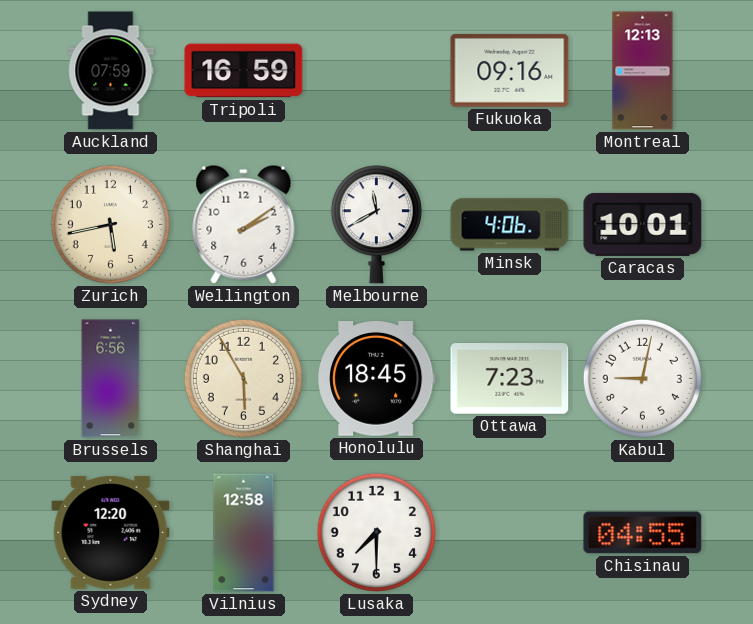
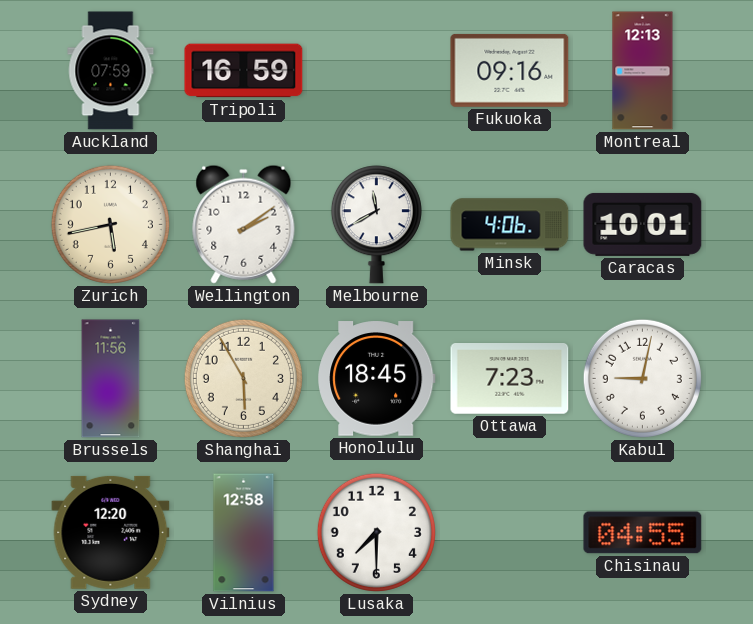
Brussels: 6:56 -> 11:56 (111, 379)
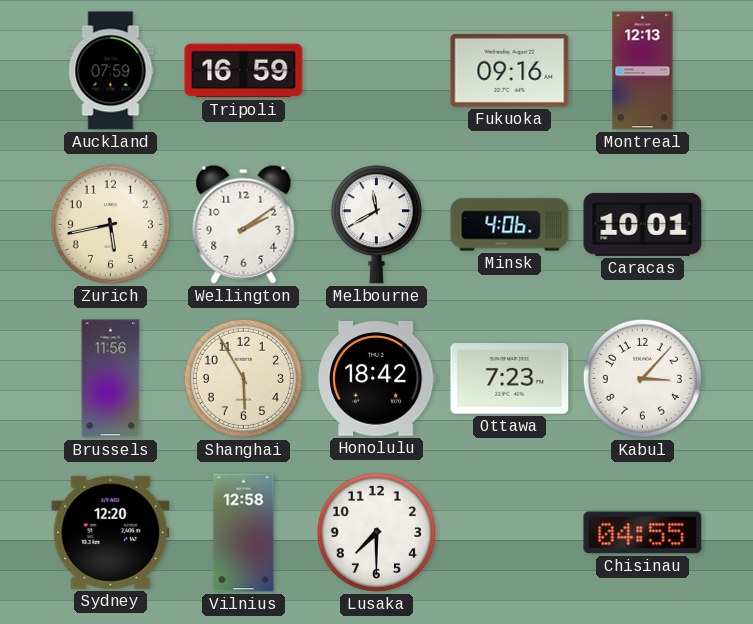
Honolulu: 18:45 -> 18:42 (377, 379)
Kabul: 9:02 -> 3:07 (642, 378)
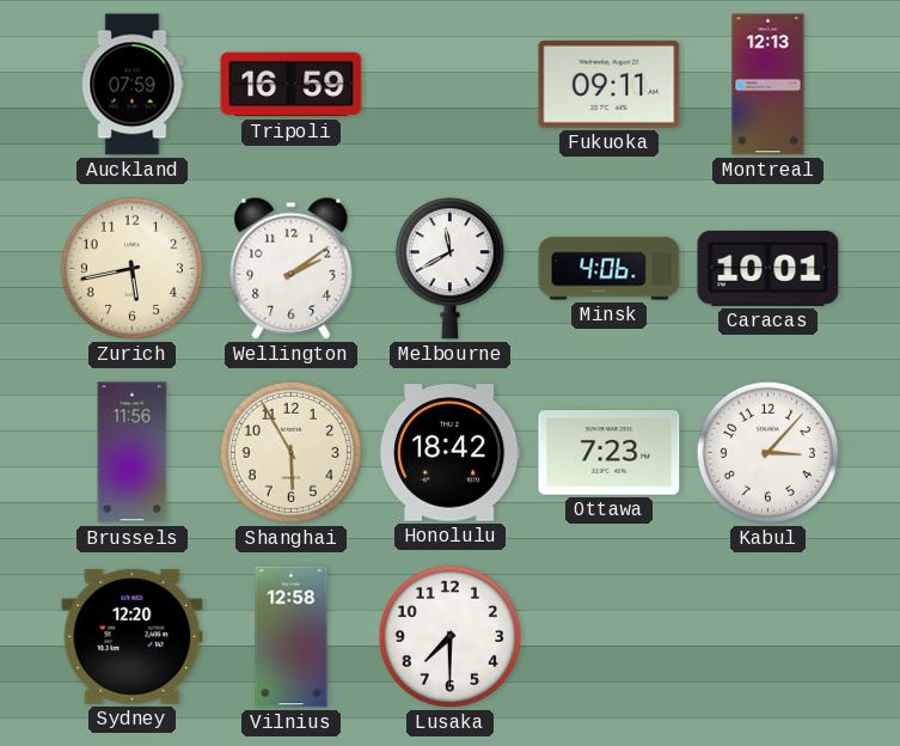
Fukuoka: 09:16 -> 09:11 (610, 84)
Chisinau: 04:55 -> none (643, 533)
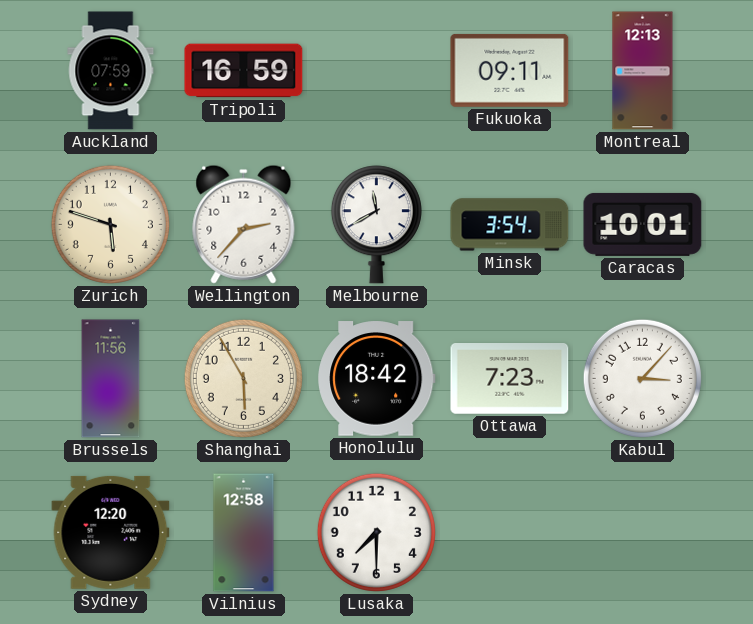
Zurich: 5:43 -> 5:48 (110, 224)
Wellington: 2:09 -> 2:37 (244, 224)
Minsk: 4:06 -> 3:54 (510, 225)
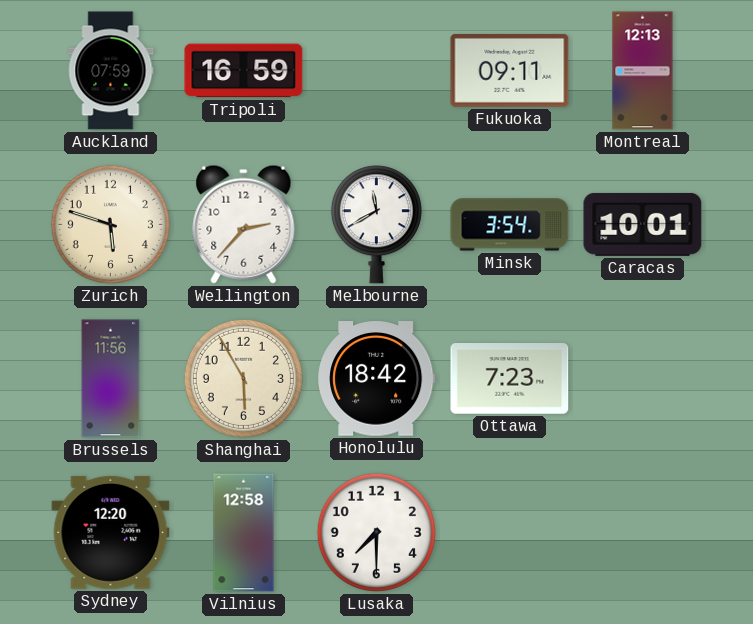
Kabul: 3:07 -> none (642, 378)
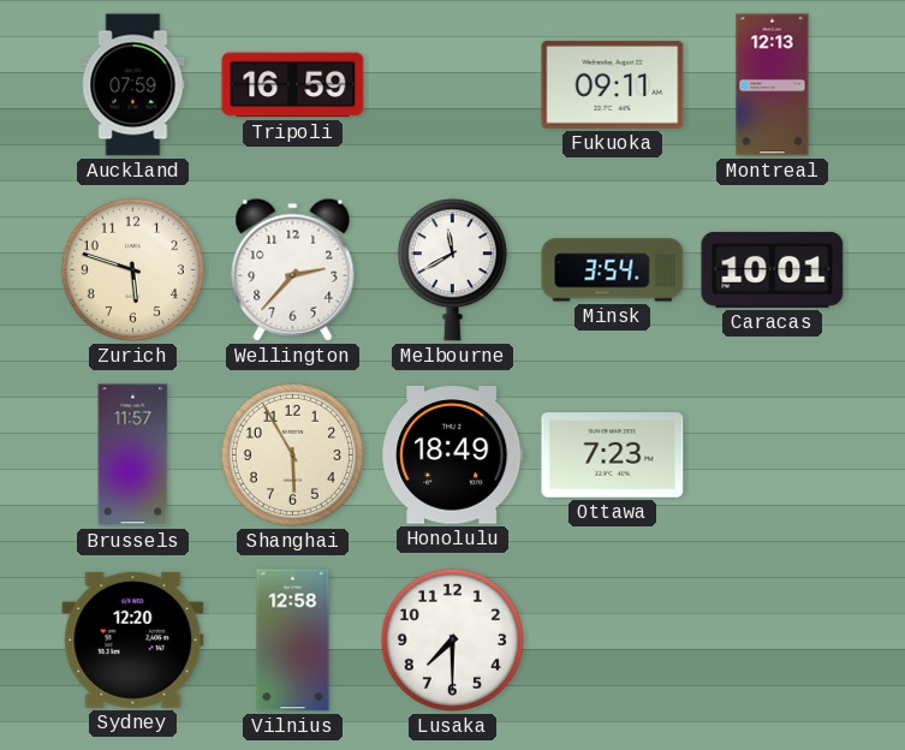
Brussels: 11:56 -> 11:57 (133, 456)
Honolulu: 18:42 -> 18:49 (453, 456)
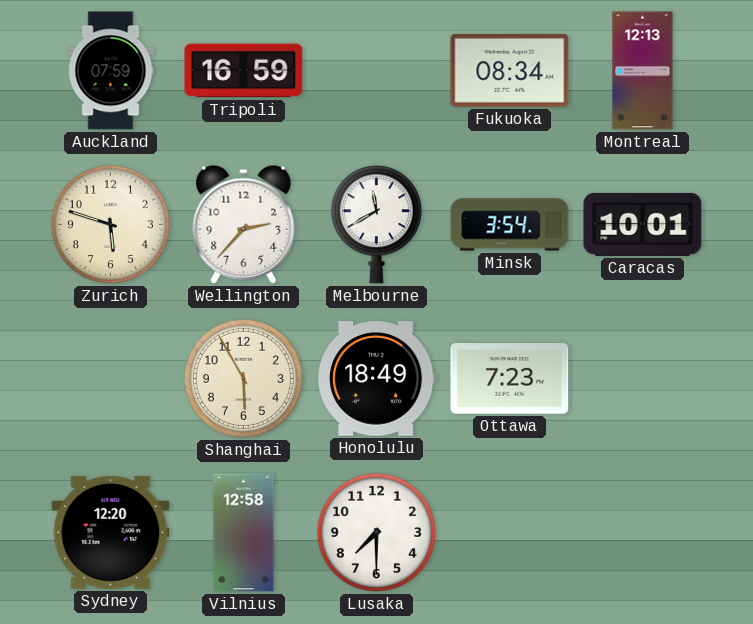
Fukuoka: 09:11 -> 08:34 (510, 70)
Brussels: 11:57 -> none (133, 456)
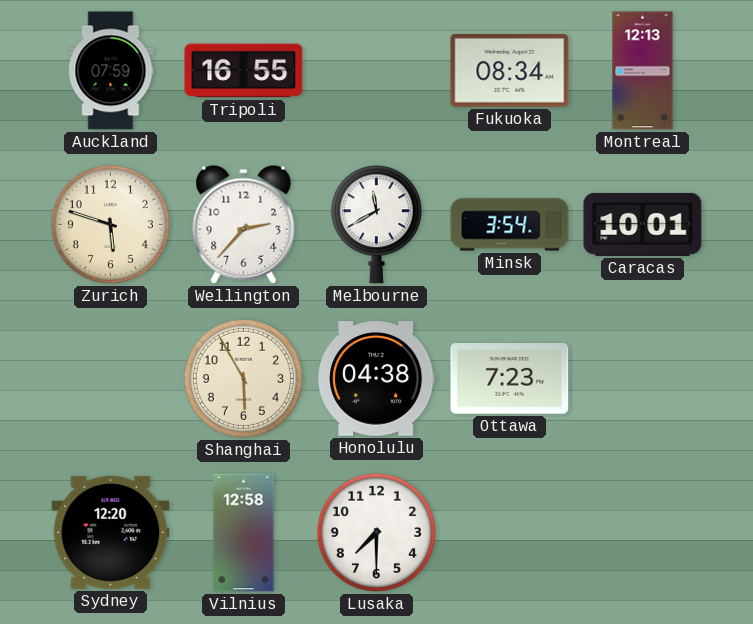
Tripoli: 16:59 -> 16:55 (244, 71)
Honolulu: 18:49 -> 04:38 (377, 379)
